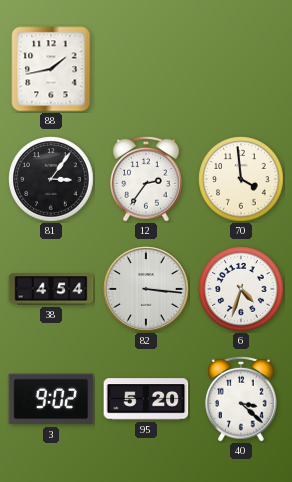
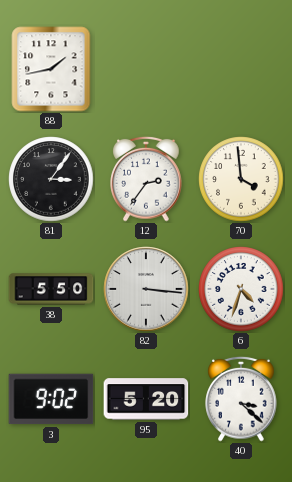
38: 4:54 -> 5:50 (51, 289)
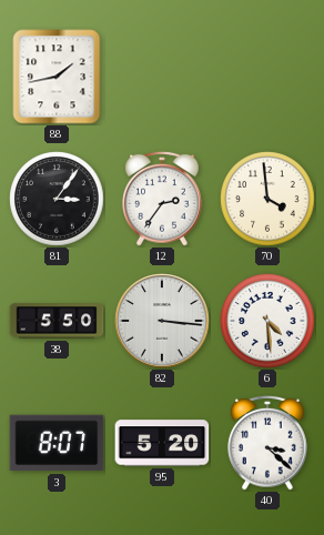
6: 4:33 -> 4:29 (267, 321)
3: 9:02 -> 8:07 (57, 443)
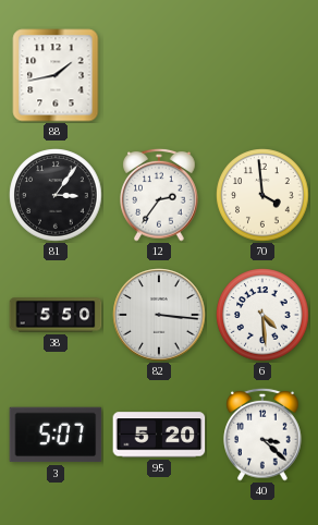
3: 8:07 -> 5:07 (56, 435)
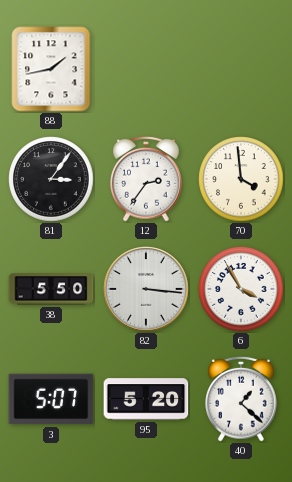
6: 4:29 -> 3:55 (241, 289)
40: 3:22 -> 1:22 (241, 399)
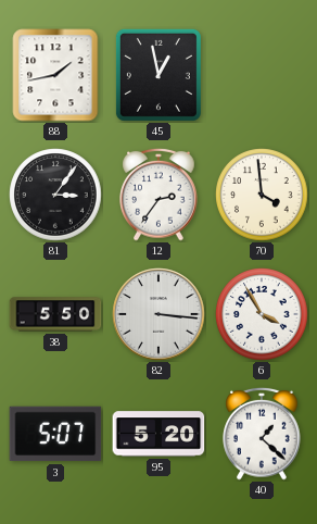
45: none -> 12:58 (158, 75)
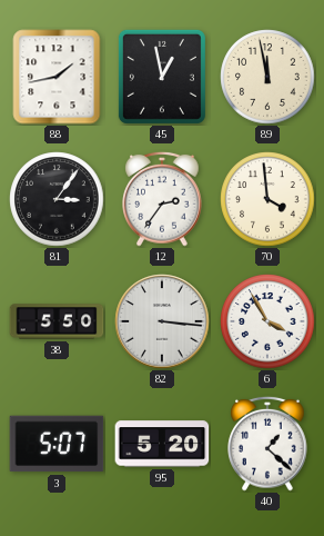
89: none -> 11:58 (267, 77)
